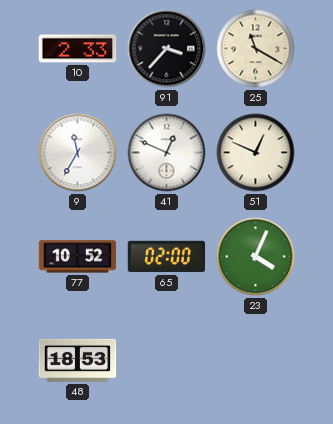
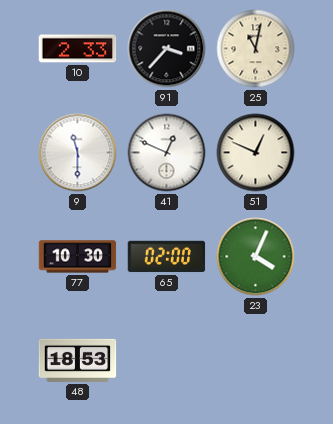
25: 11:20 -> 11:02 (256, 49)
9: 11:35 -> 11:30 (78, 153)
77: 10:52 -> 10:30 (78, 257)
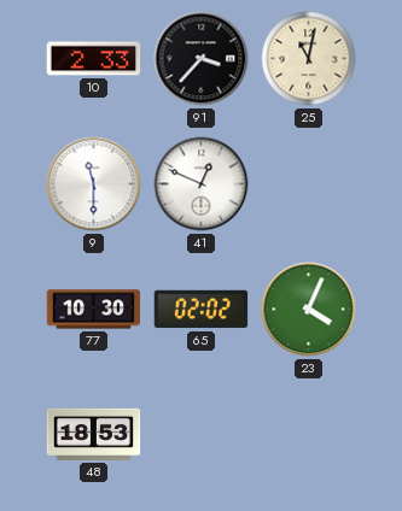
51: 12:49 -> none (256, 153)
65: 02:00 -> 02:02 (202, 310)
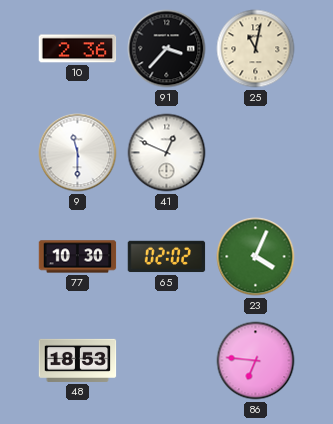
10: 2:33 -> 2:36 (78, 49)
86: none -> 6:46 (256, 361)
